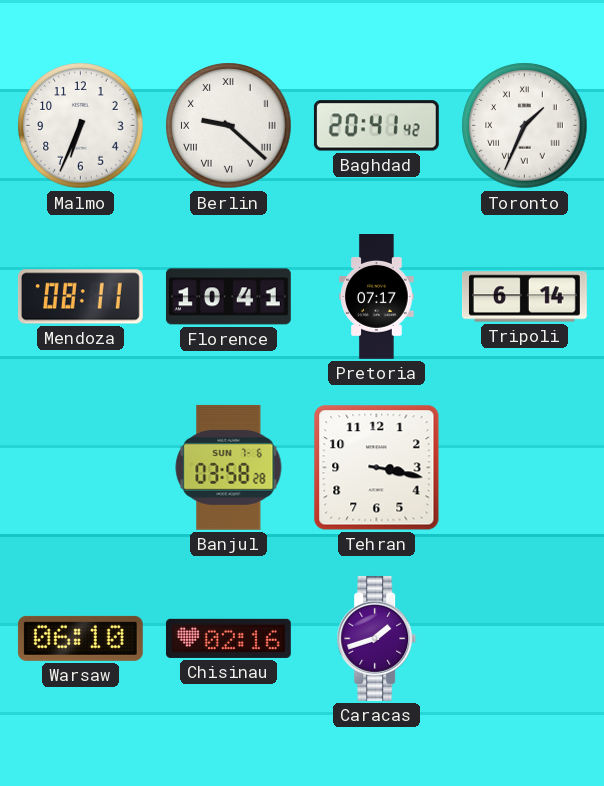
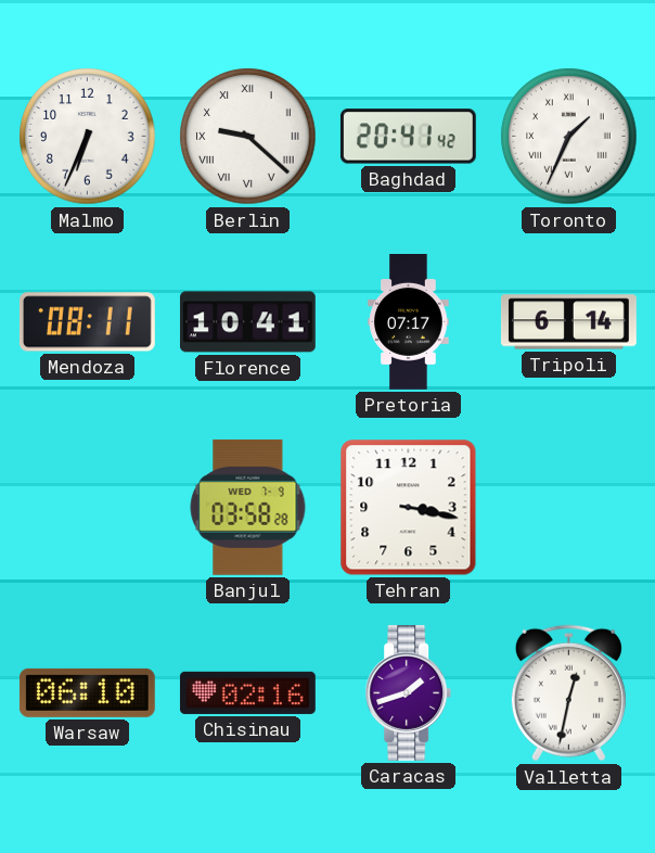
Banjul date: SUN 7-6 -> WED 7-9 (248, 507)
Valletta: none -> 12:32 (568, 693)
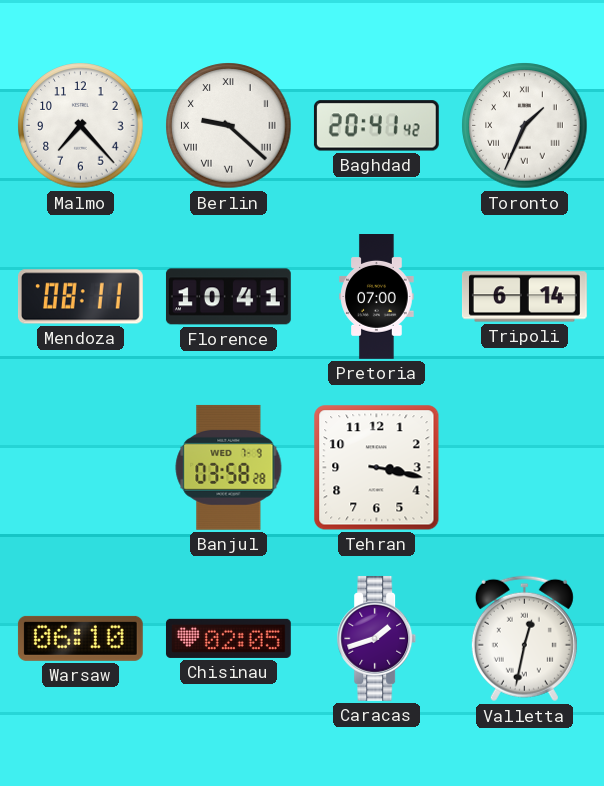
Malmo: 6:34 -> 7:23 (81, 126)
Pretoria: 07:17 -> 07:00 (377, 297)
Chisinau: 02:16 -> 02:05 (228, 638)
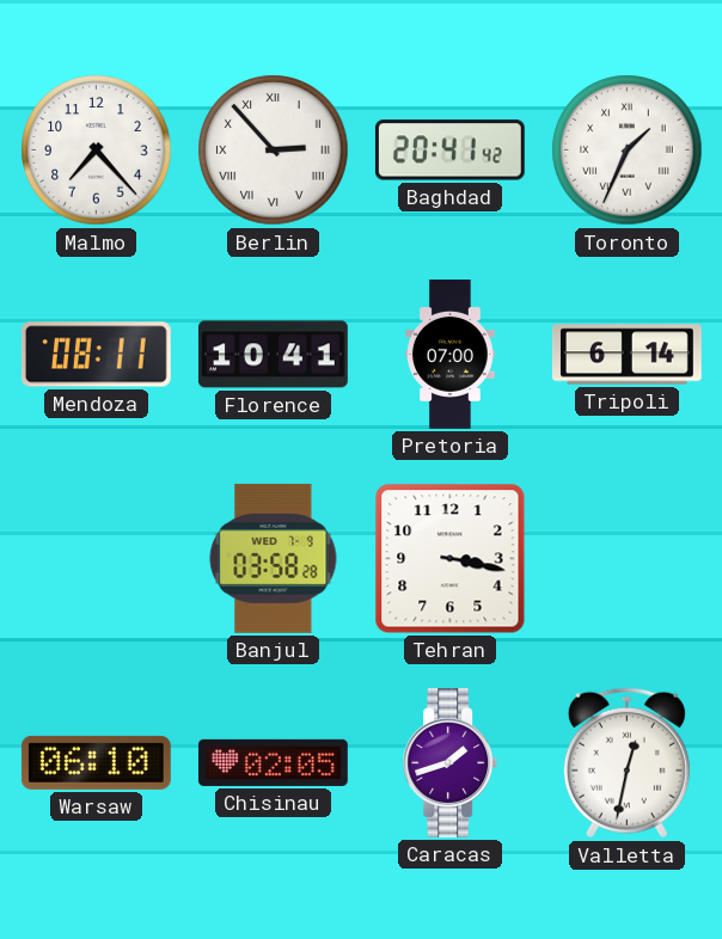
Berlin: 9:22 -> 2:53 (274, 151)
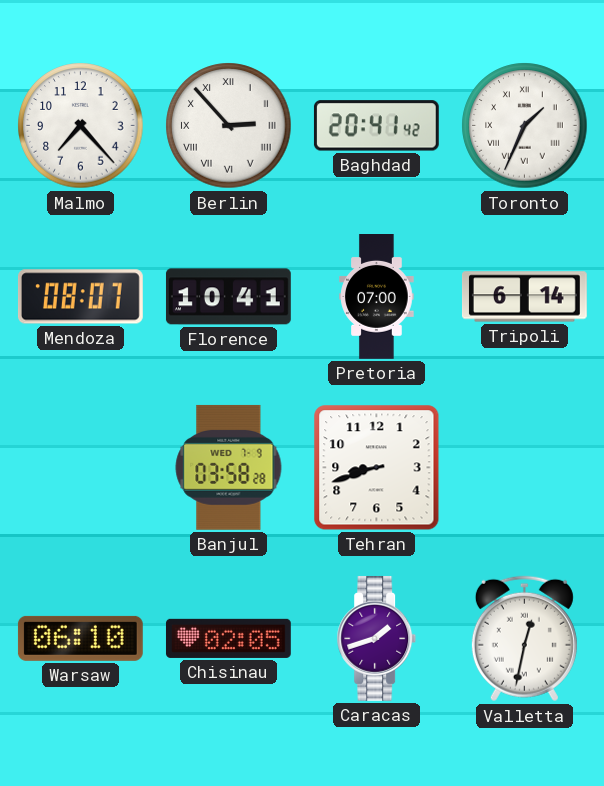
Mendoza: 08:11 -> 08:07 (80, 297)
Tehran: 3:17 -> 8:42 (377, 468)
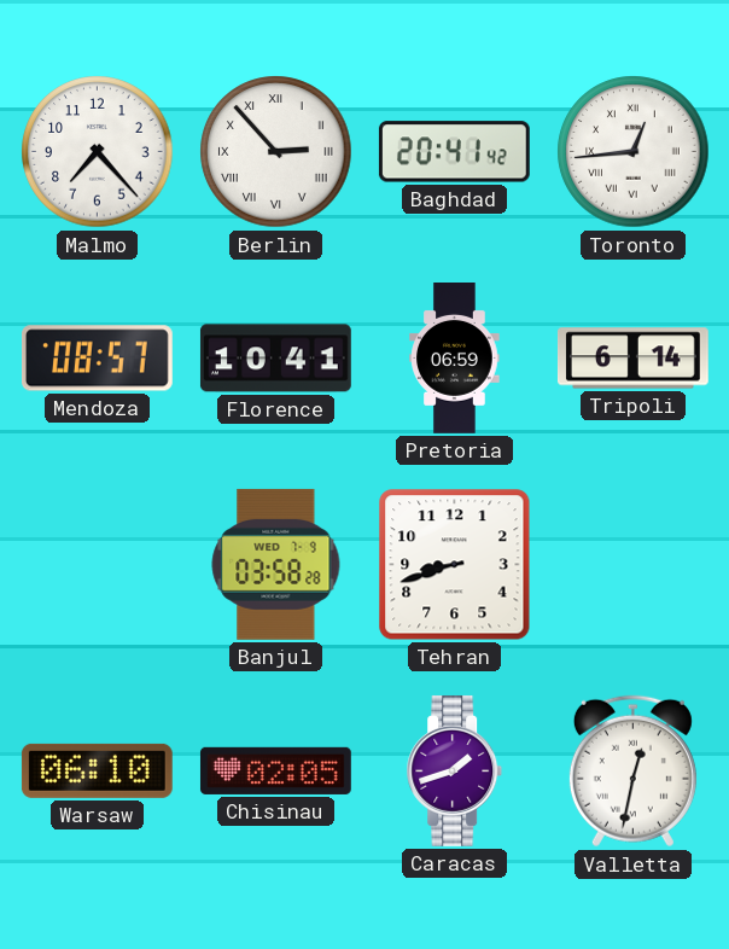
Toronto: 1:34 -> 12:44 (634, 152)
Mendoza: 08:07 -> 08:57 (97, 359)
Pretoria: 07:00 -> 06:59 (455, 359)
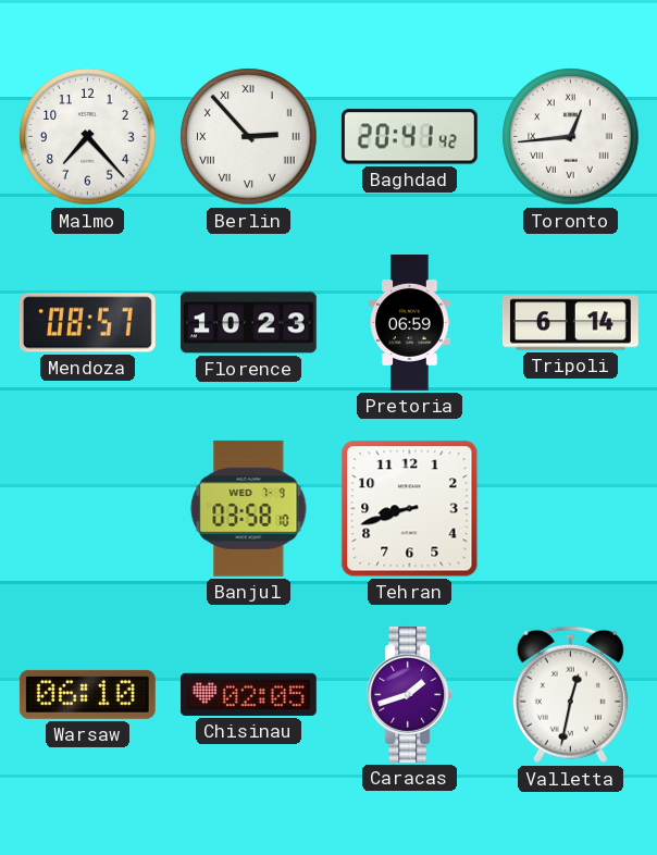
Florence: 10:41 -> 10:23 (248, 323)
Banjul: 03:58:28 -> 03:58:10 (249, 508)
